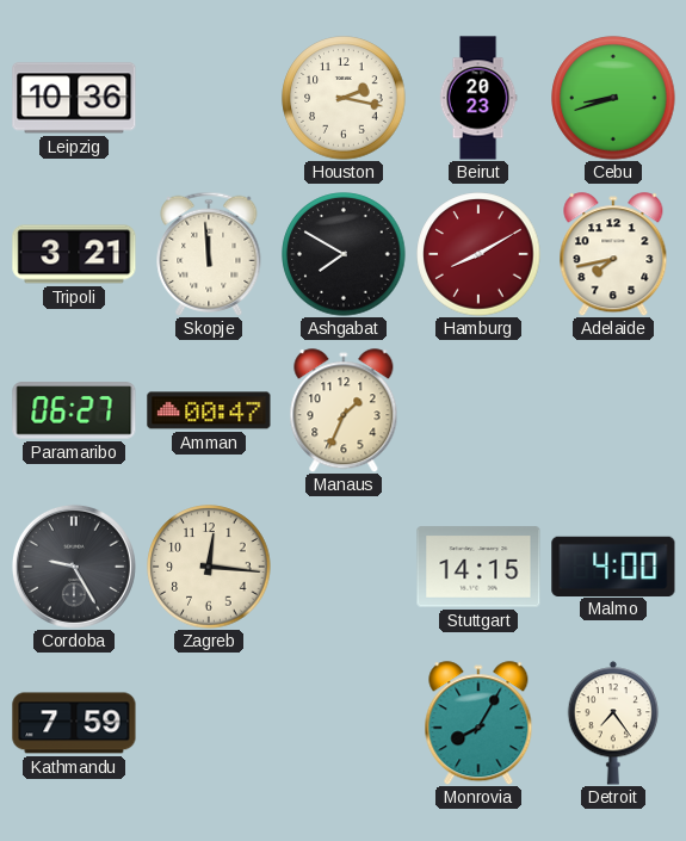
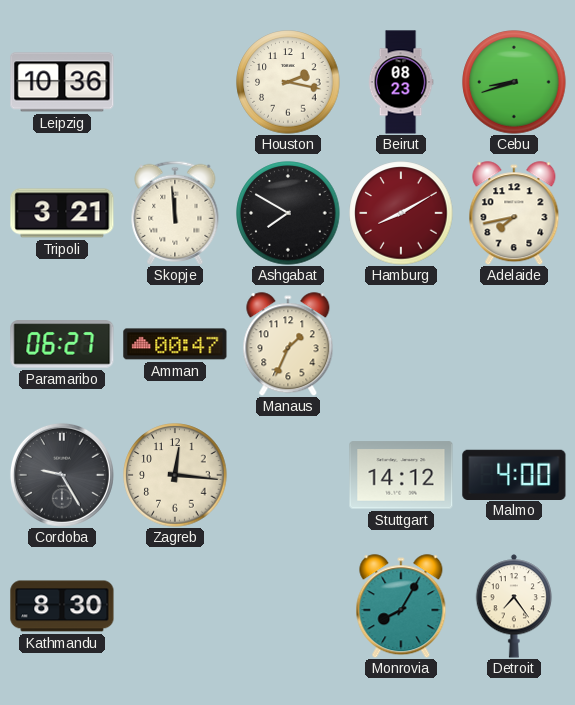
Beirut: 20:23 -> 08:23 (401, 82)
Stuttgart: 14:15 -> 14:12 (401, 475)
Kathmandu: 7:59 -> 8:30 (62, 606)
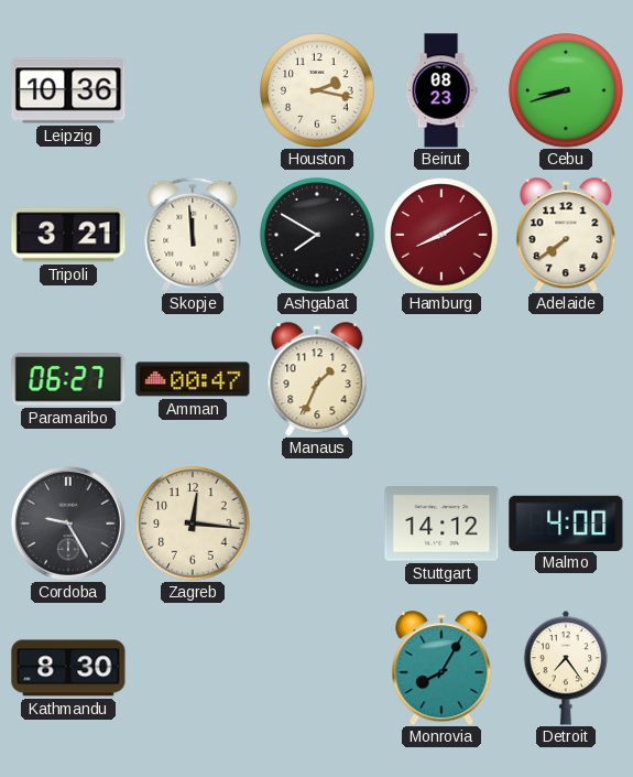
Adelaide: 7:43 -> 7:39 (566, 235)
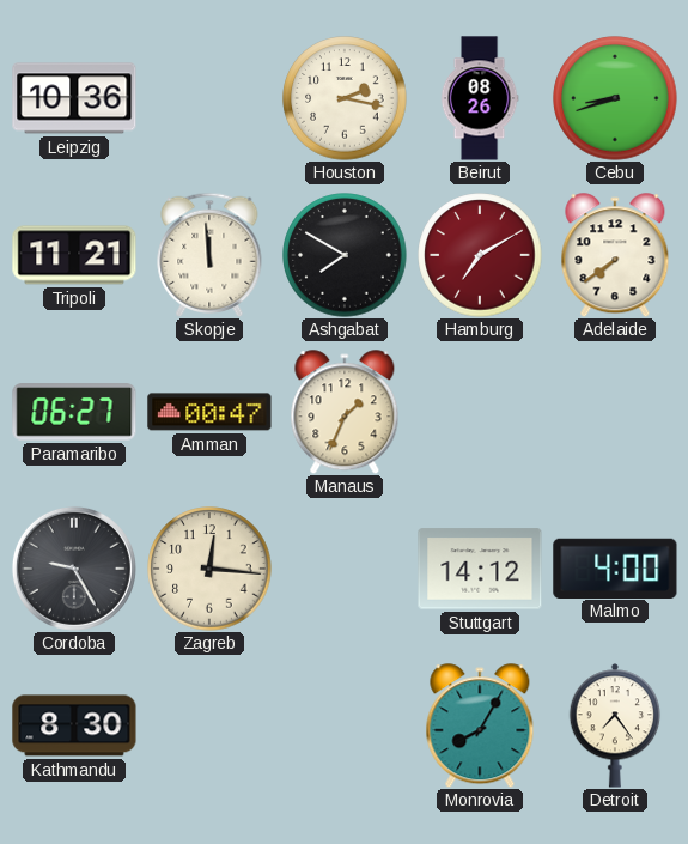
Beirut: 08:23 -> 08:26 (480, 98)
Tripoli: 3:21 -> 11:21 (74, 255)
Hamburg: 8:10 -> 7:10 (480, 255)
